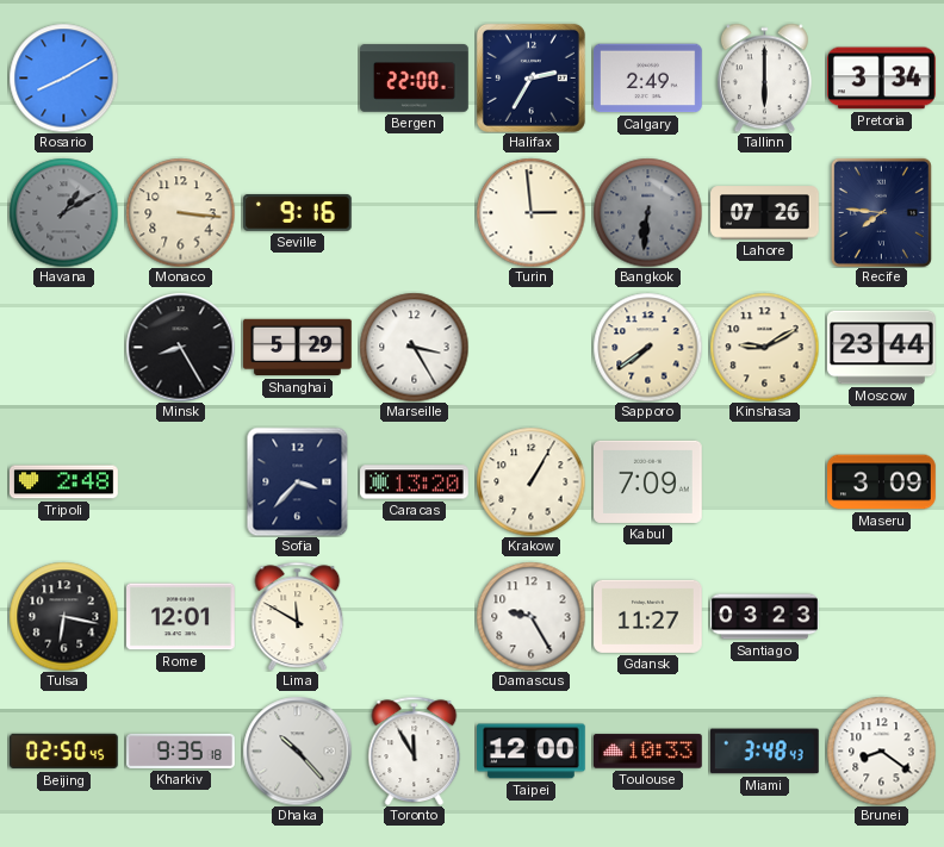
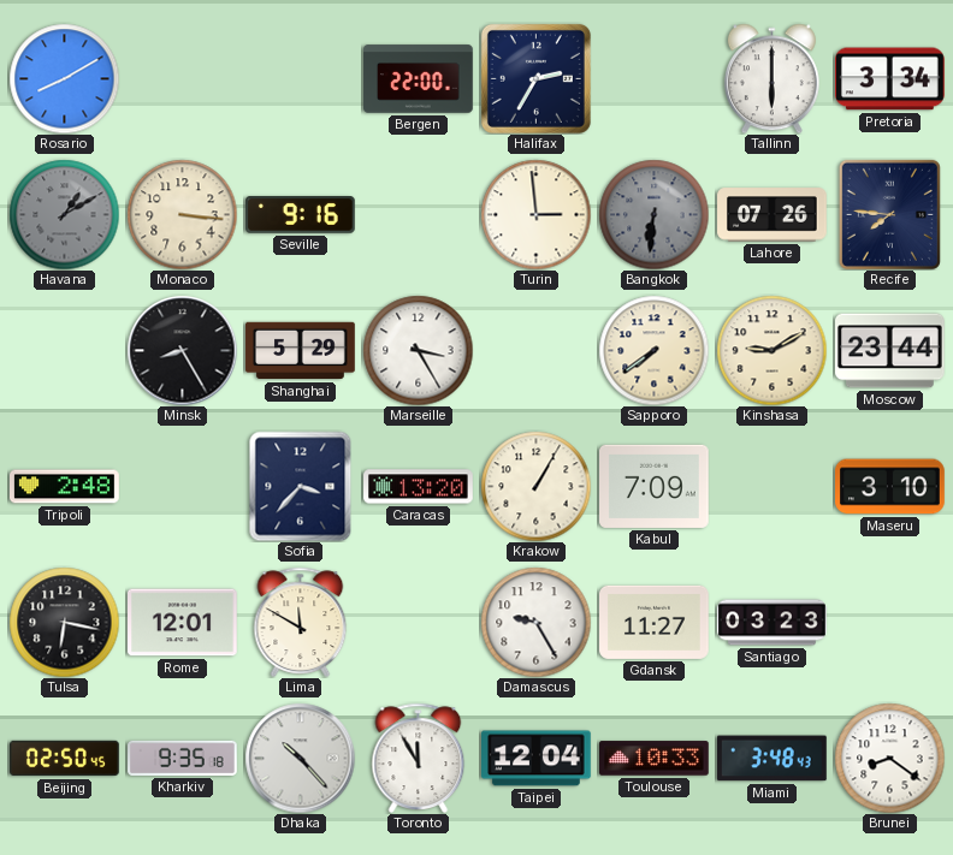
Calgary: 2:49 -> none (648, 79)
Maseru: 3:09 -> 3:10 (890, 487)
Taipei: 12:00 -> 12:04 (537, 759)
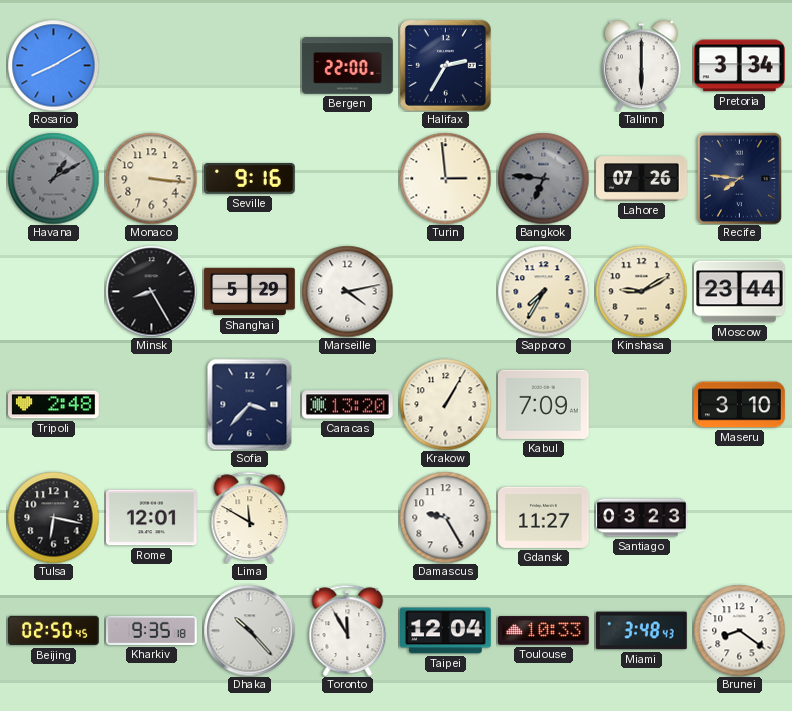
Bangkok: 6:31 -> 6:46 (543, 178)
Marseille: 3:25 -> 4:13 (347, 291)
Sapporo: 7:39 -> 7:35 (543, 291)
